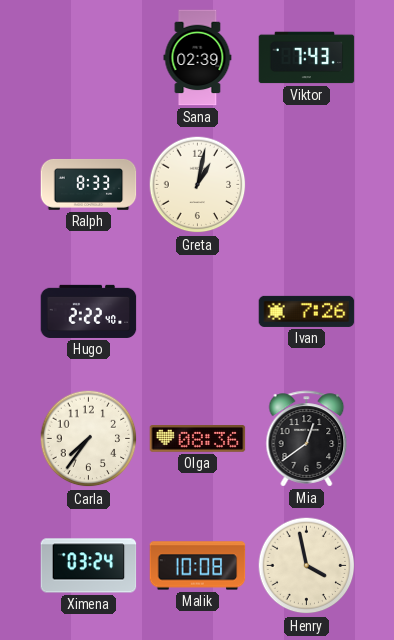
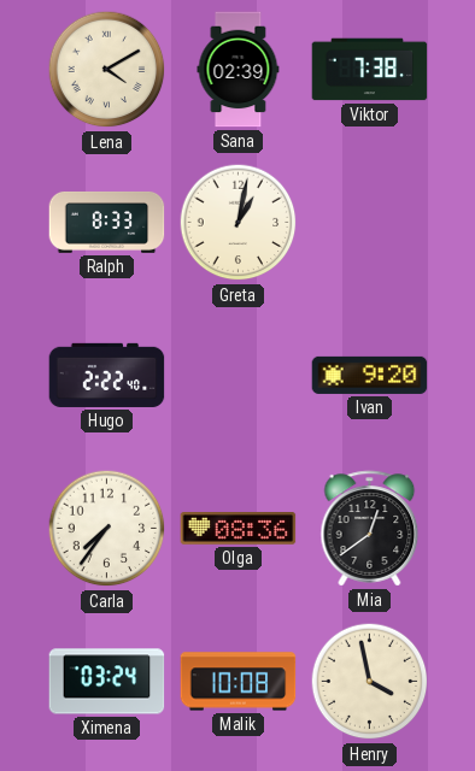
Lena: none -> 4:10 (107, 70)
Viktor: 7:43 -> 7:38 (370, 70)
Ivan: 7:26 -> 9:20 (370, 375)
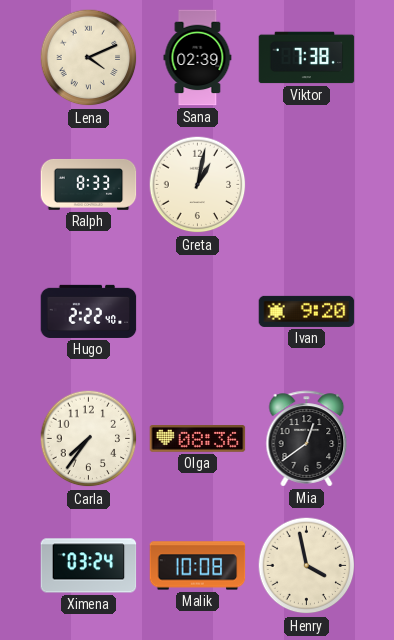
Lena: 4:10 -> 4:11 (89, 58)
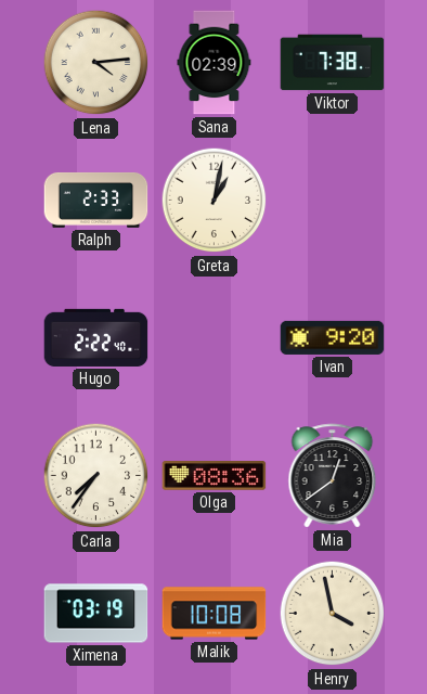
Lena: 4:11 -> 4:14 (96, 63)
Ralph: 8:33 -> 2:33 (96, 201)
Ximena: 03:24 -> 03:19 (96, 614)
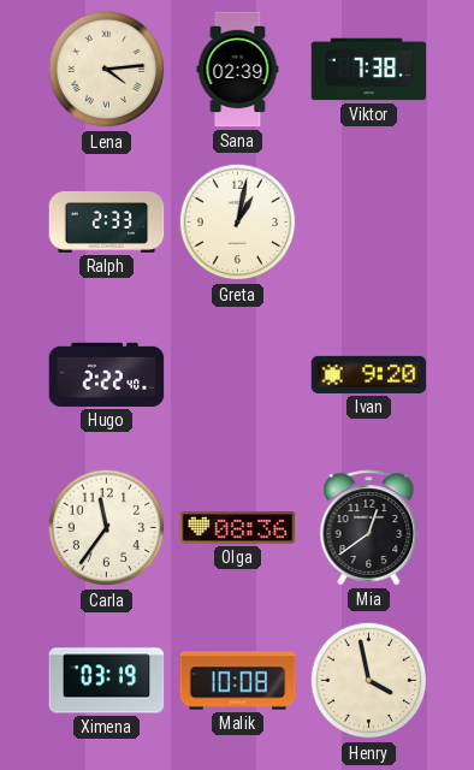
Carla: 7:36 -> 11:36 (107, 528)
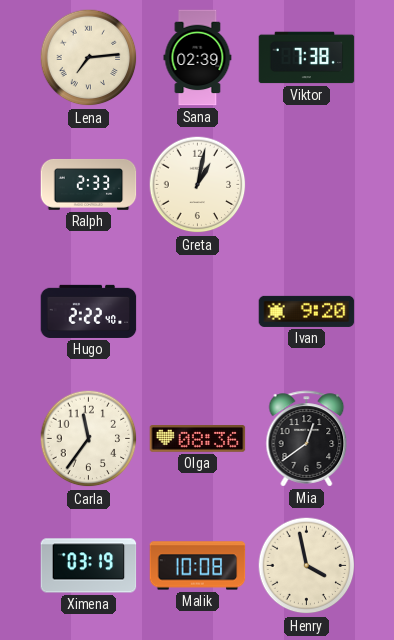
Lena: 4:14 -> 7:14 (89, 58)
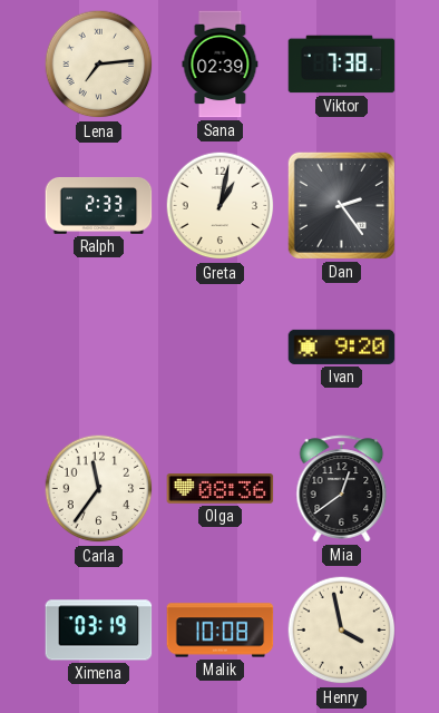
Dan: none -> 2:24 (341, 205)
Hugo: 2:22 -> none (89, 311)
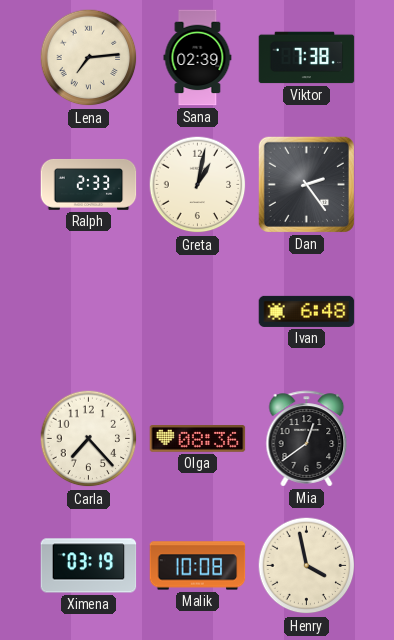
Ivan: 9:20 -> 6:48 (307, 311)
Carla: 11:36 -> 7:23 (89, 439)
